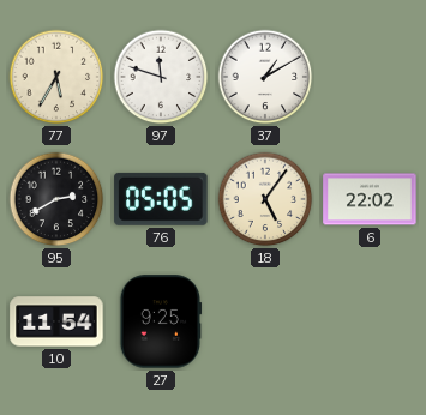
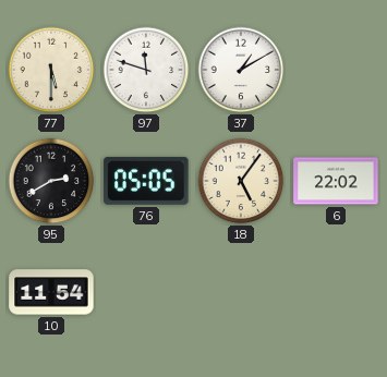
77: 5:35 -> 5:30 (51, 70)
27: 9:25 -> none (161, 321)
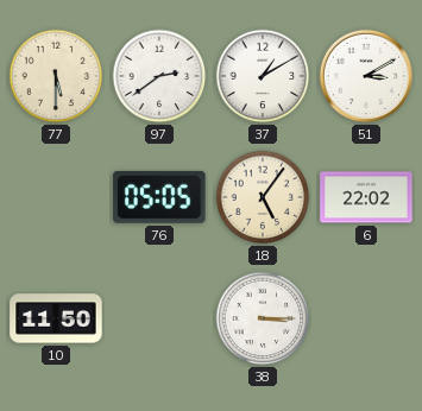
97: 11:48 -> 2:39 (159, 76)
51: none -> 3:10 (366, 76)
95: 2:40 -> none (51, 181)
10: 11:54 -> 11:50 (56, 318)
38: none -> 3:15 (263, 318)
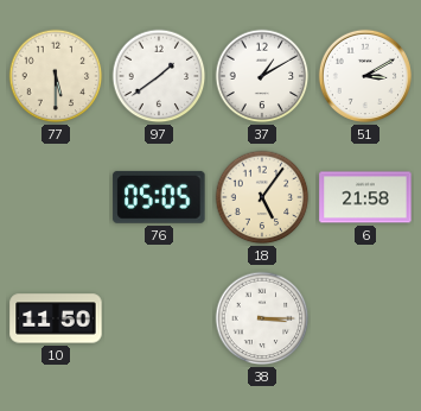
97: 2:39 -> 1:39 (159, 76)
6: 22:02 -> 21:58 (365, 197)
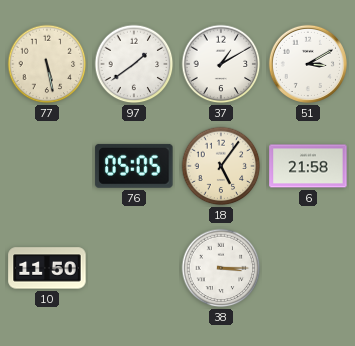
77: 5:30 -> 5:28 (47, 64)
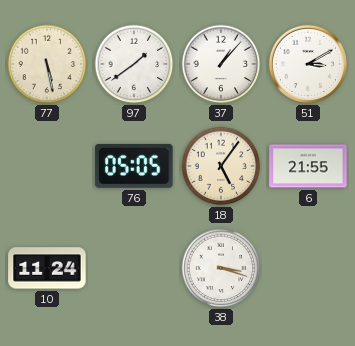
37: 1:10 -> 1:07 (221, 64)
6: 21:58 -> 21:55 (308, 166)
10: 11:50 -> 11:24 (47, 268)
38: 3:15 -> 3:18 (221, 268)
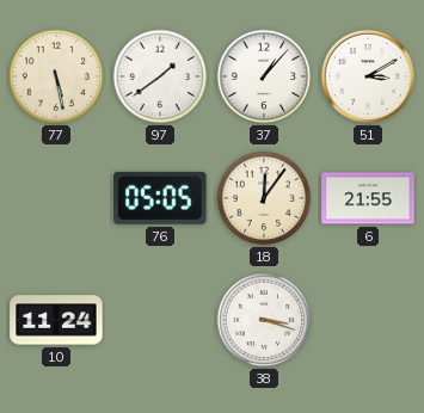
18: 5:06 -> 12:06 (264, 198)
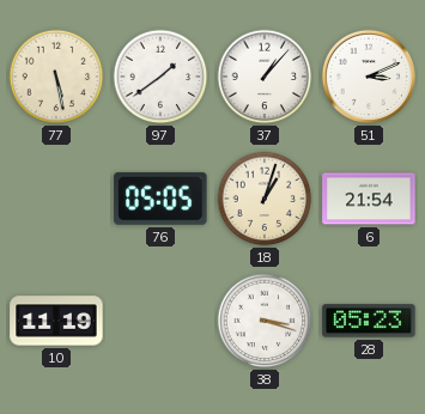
51: 3:10 -> 3:11 (369, 77)
18: 12:06 -> 1:03 (265, 199)
6: 21:55 -> 21:54 (369, 199)
10: 11:24 -> 11:19 (56, 321)
28: none -> 05:23 (369, 321)
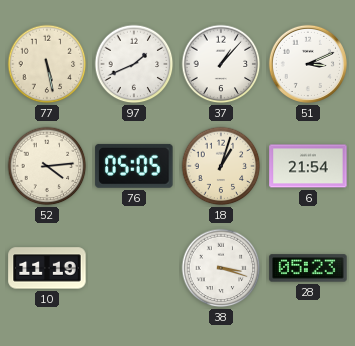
97: 1:39 -> 1:41 (134, 64)
52: none -> 4:14 (47, 166)
